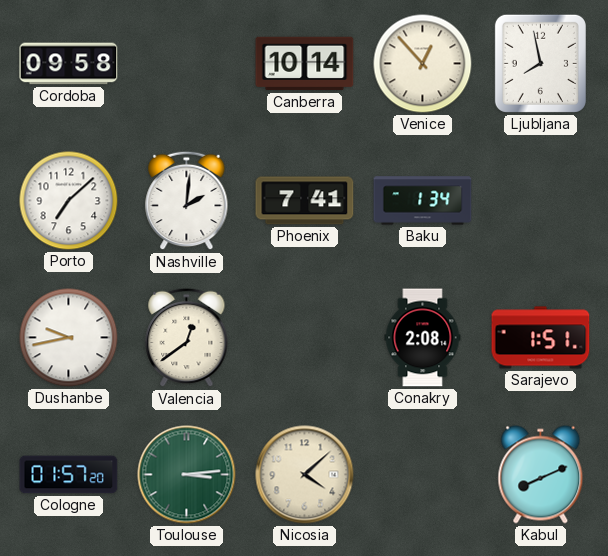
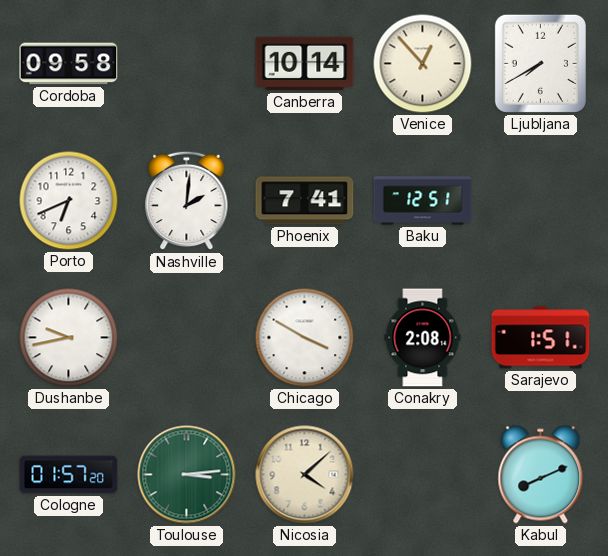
Ljubljana: 7:58 -> 7:40 (540, 63)
Porto: 7:08 -> 6:41 (69, 201)
Baku: 1:34 -> 12:51 (423, 201)
Valencia: 12:39 -> none (187, 338)
Chicago: none -> 3:50 (305, 338)
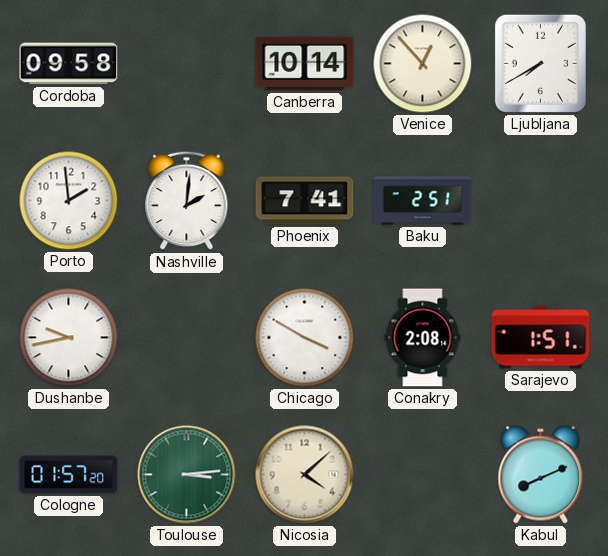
Porto: 6:41 -> 1:59 (69, 201)
Baku: 12:51 -> 2:51 (423, 201)
